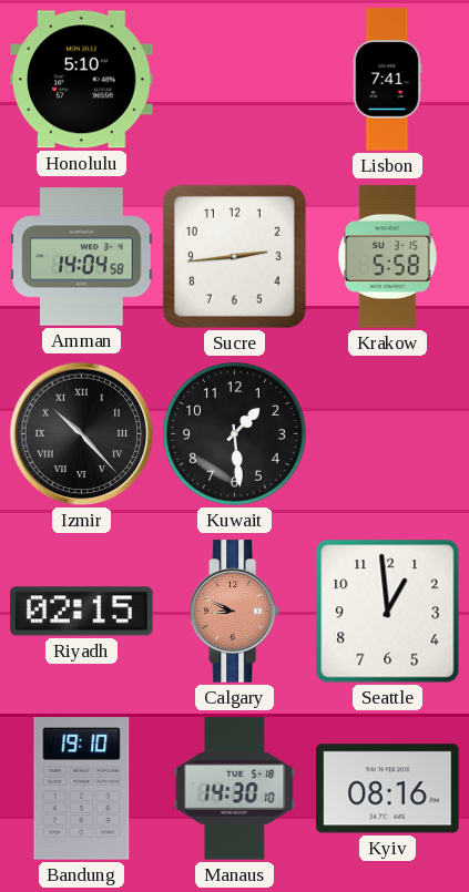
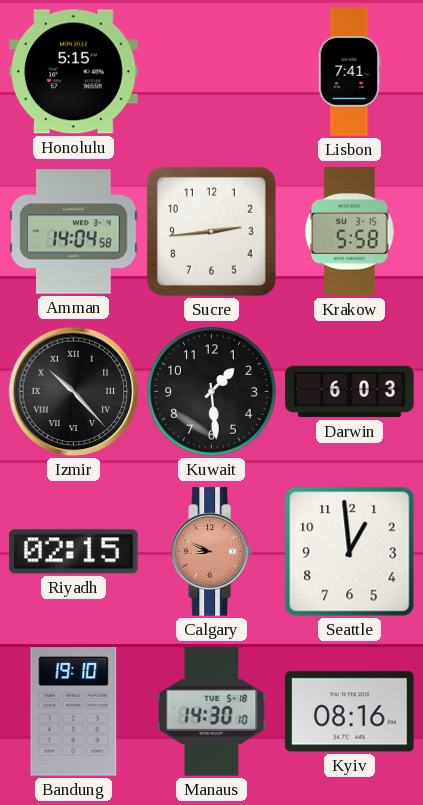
Honolulu: 5:10 -> 5:15 (74, 72)
Darwin: none -> 6:03 (350, 392)
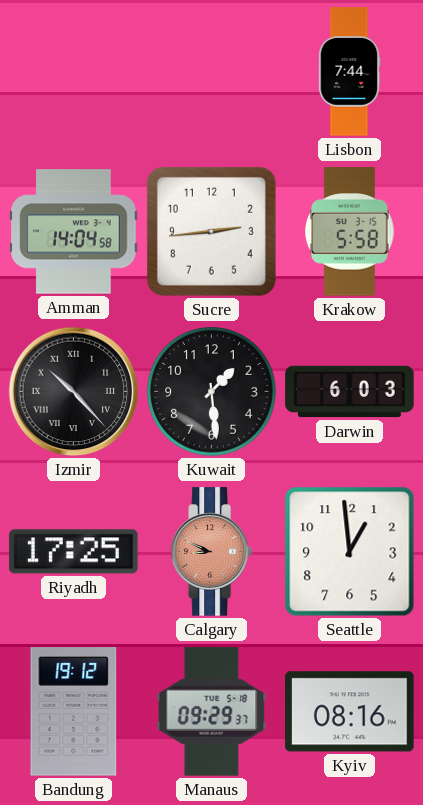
Honolulu: 5:15 -> none (74, 72)
Lisbon: 7:41 -> 7:44 (349, 72)
Riyadh: 02:15 -> 17:25 (74, 552)
Bandung: 19:10 -> 19:12 (74, 712)
Manaus: 14:30 -> 09:29 (212, 712)
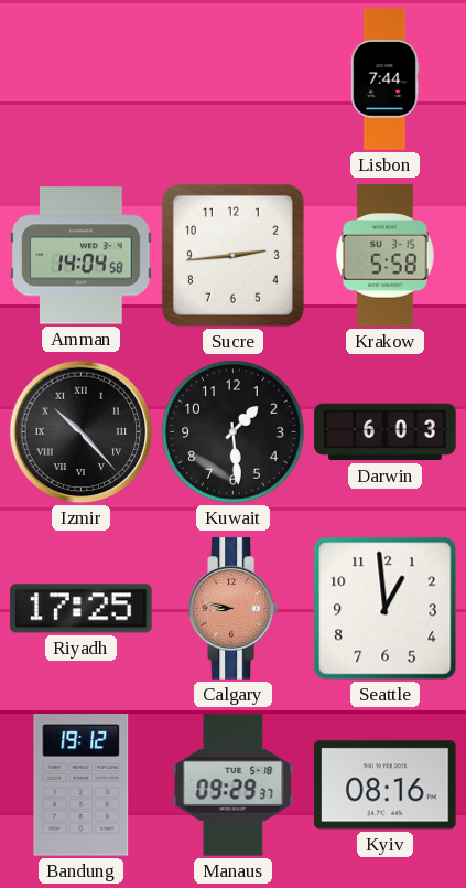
Calgary: 8:49 -> 8:47 (232, 609)
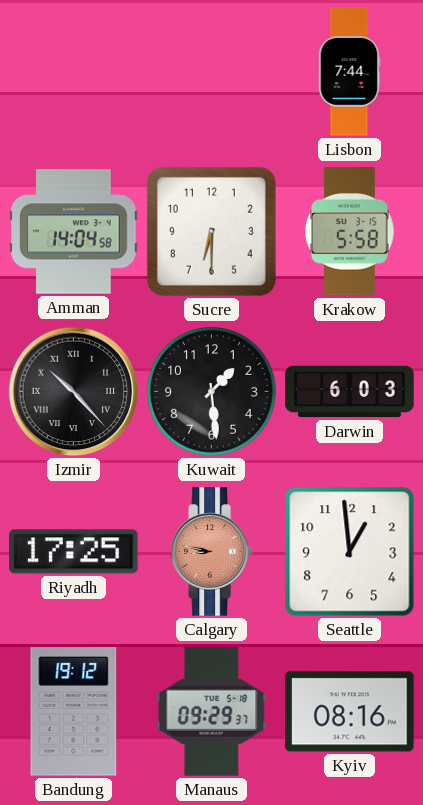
Sucre: 2:44 -> 6:30 (211, 231)
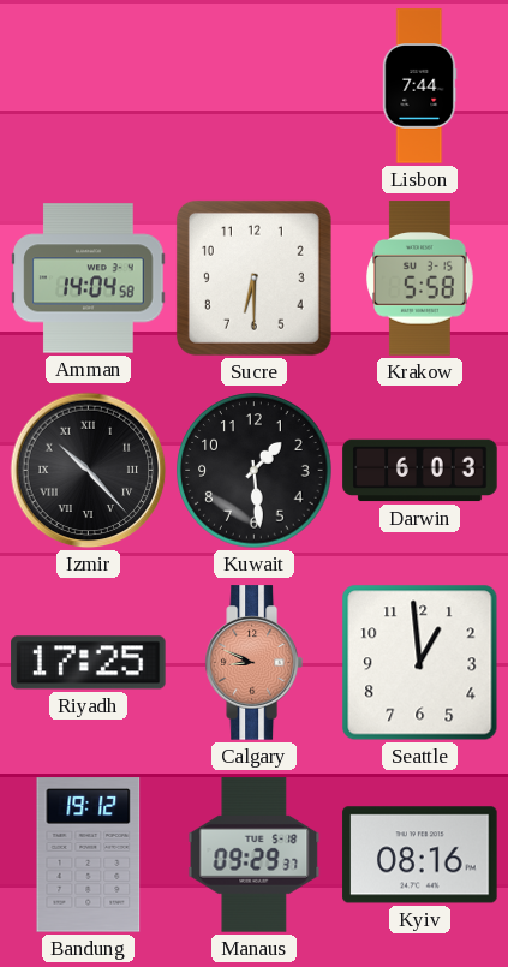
Calgary: 8:47 -> 8:49 (253, 663)
